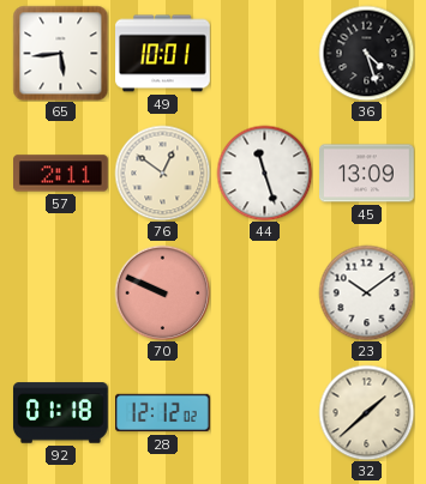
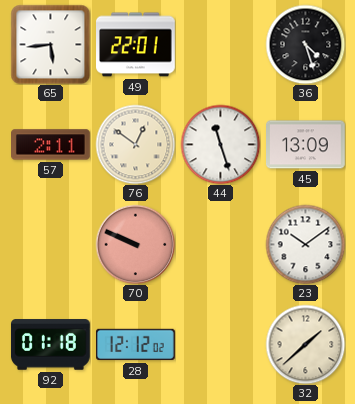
49: 10:01 -> 22:01 (136, 45)
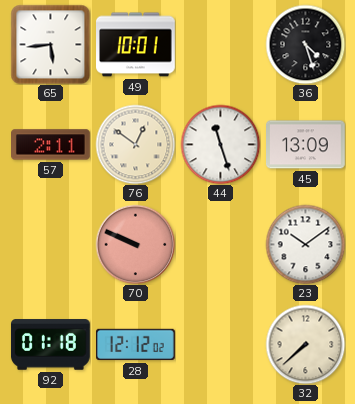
49: 22:01 -> 10:01 (136, 45)
32: 1:38 -> 7:38 (305, 344)
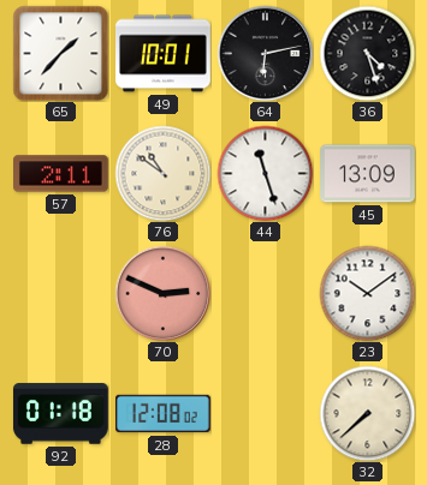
65: 5:44 -> 1:37 (60, 53)
64: none -> 6:13 (265, 53)
76: 12:51 -> 10:51 (162, 173)
70: 9:49 -> 2:49 (162, 293)
28: 12:12 -> 12:08 (164, 414)
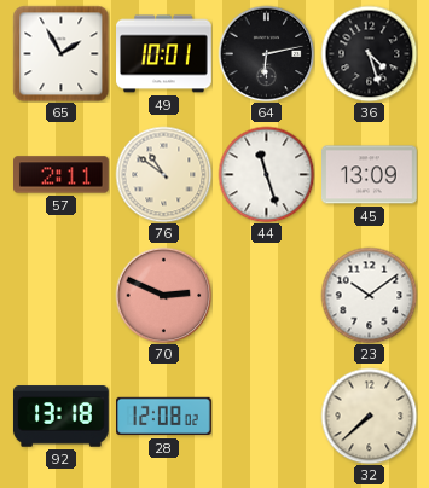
65: 1:37 -> 1:55 (60, 53)
92: 01:18 -> 13:18 (60, 417)
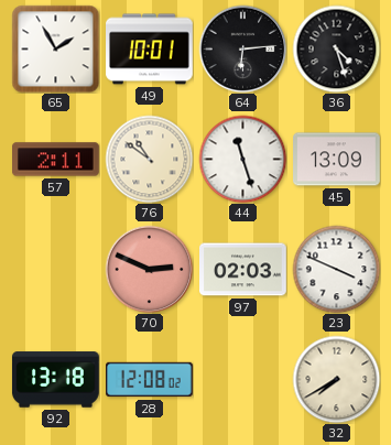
64: 6:13 -> 6:14 (242, 48)
97: none -> 02:03 (243, 270)
23: 10:09 -> 3:49 (336, 269)
32: 7:38 -> 7:40 (336, 379)
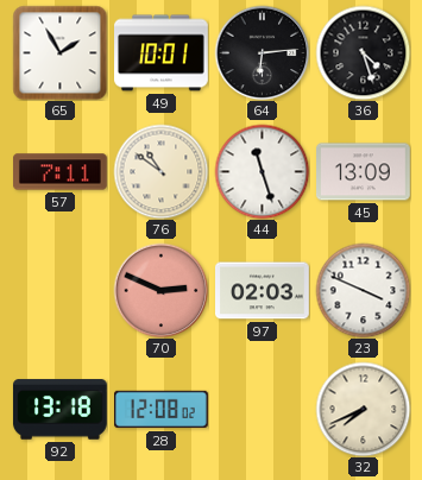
57: 2:11 -> 7:11 (61, 172)
32: 7:40 -> 7:41 (363, 409)
